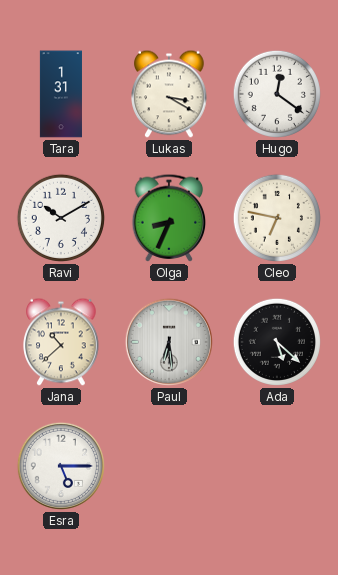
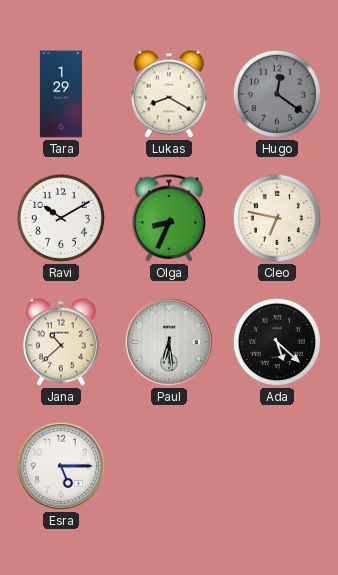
Tara: 1:31 -> 1:29 (61, 94)
Lukas: 3:20 -> 8:20 (169, 94)
Hugo dial: white -> grey (277, 94)
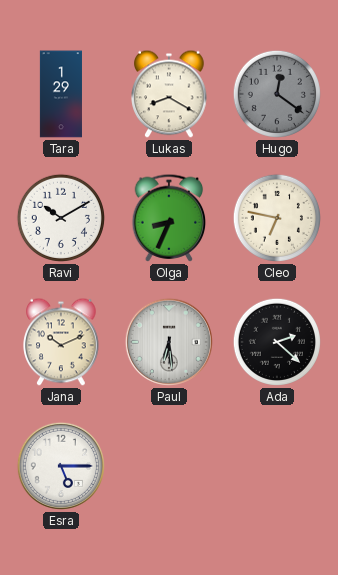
Jana: 10:38 -> 10:11 (61, 342)
Ada: 5:22 -> 2:22 (277, 342)
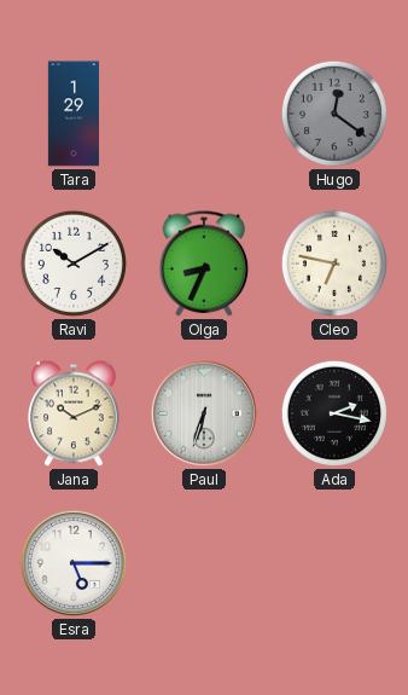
Lukas: 8:20 -> none (169, 94)
Paul: 6:29 -> 6:33 (204, 413)
Ada: 2:22 -> 2:17 (334, 413)
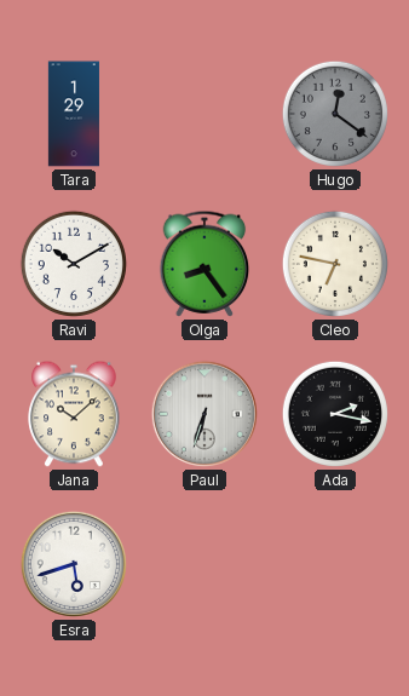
Olga: 8:34 -> 8:24 (204, 264)
Jana: 10:11 -> 10:08 (74, 414)
Esra: 5:15 -> 5:42 (74, 564)
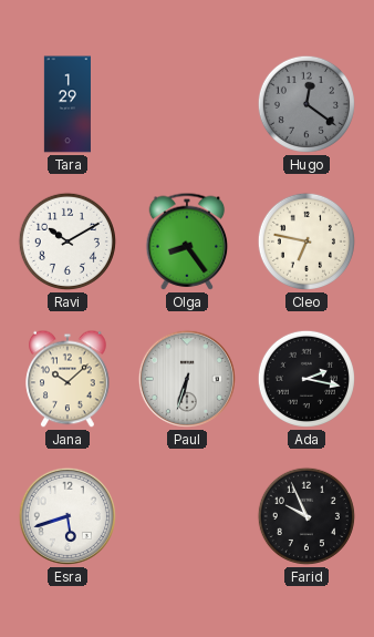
Farid: none -> 9:56 (307, 516)
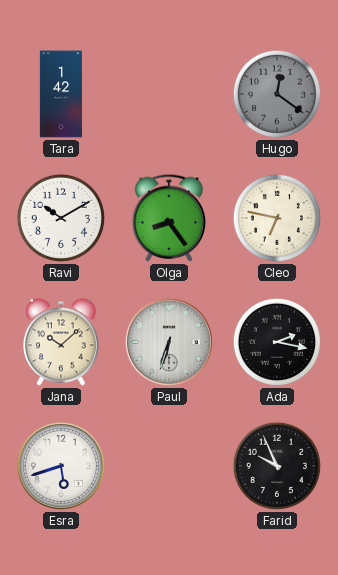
Tara: 1:29 -> 1:42 (61, 94)
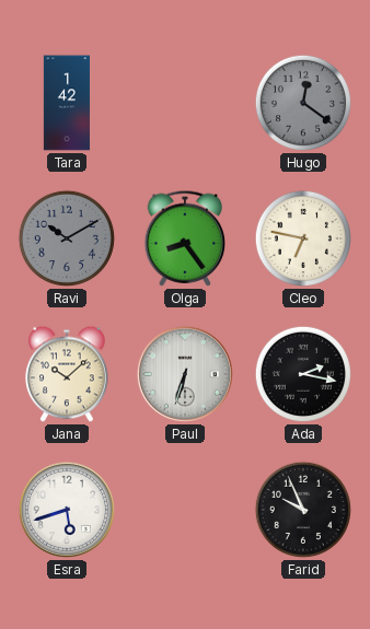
Ravi dial: white -> grey (67, 238)
